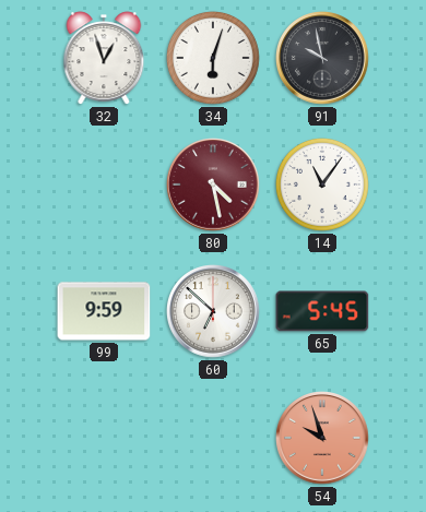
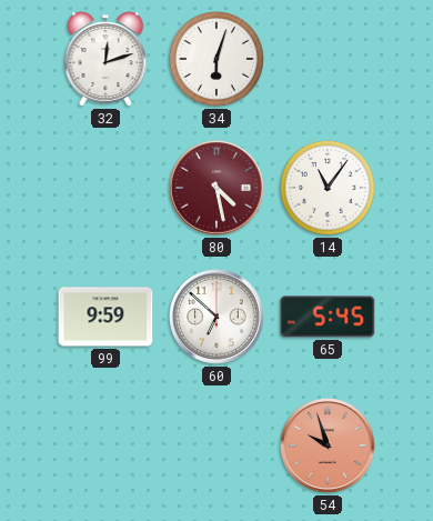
32: 12:57 -> 12:12 (105, 59)
91: 9:58 -> none (323, 59)
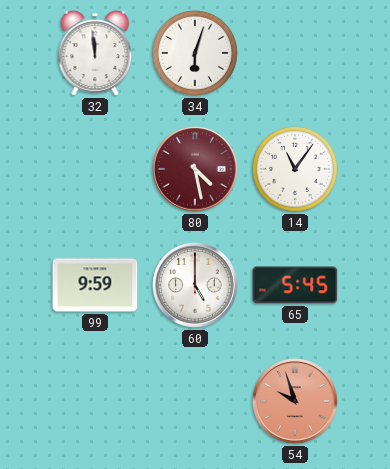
32: 12:12 -> 11:59 (95, 53)
60: 6:52 -> 5:00 (196, 286)
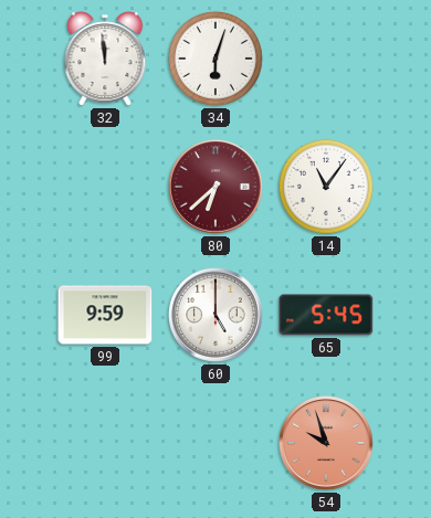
80: 4:28 -> 6:38 (217, 188)
